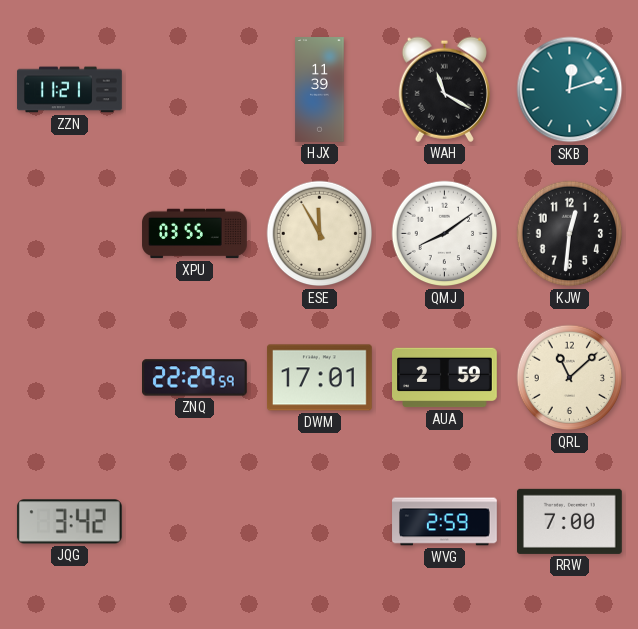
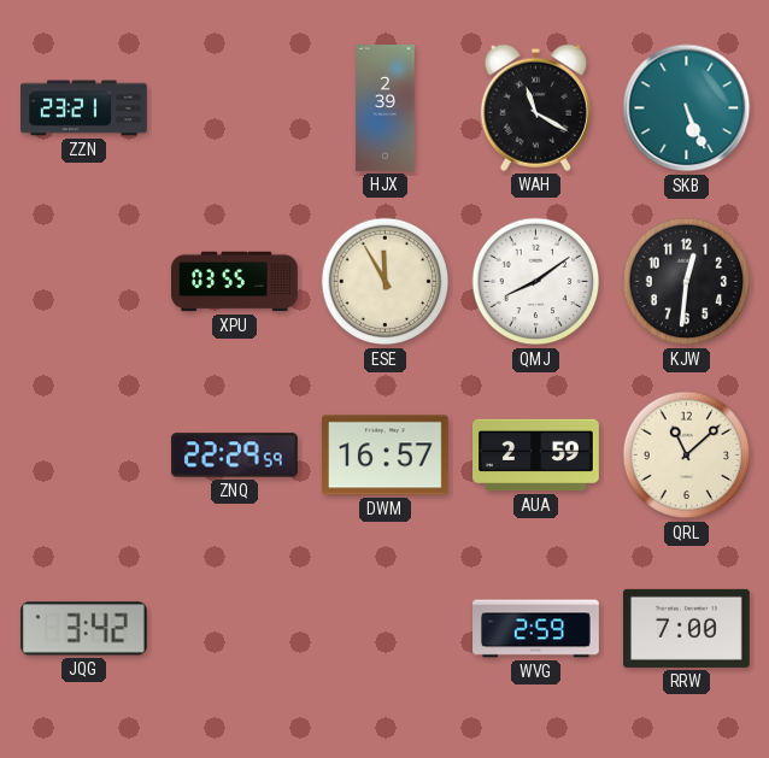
ZZN: 11:21 -> 23:21 (84, 108)
HJX: 11:39 -> 2:39 (386, 108)
SKB: 12:12 -> 5:26 (687, 108)
DWM: 17:01 -> 16:57 (386, 456)
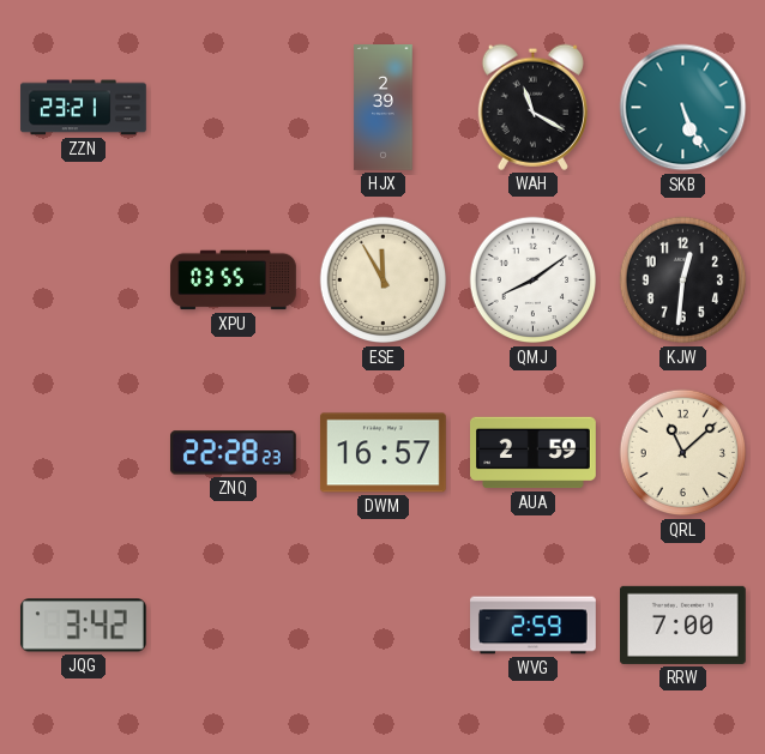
ZNQ: 22:29 -> 22:28 (234, 453)
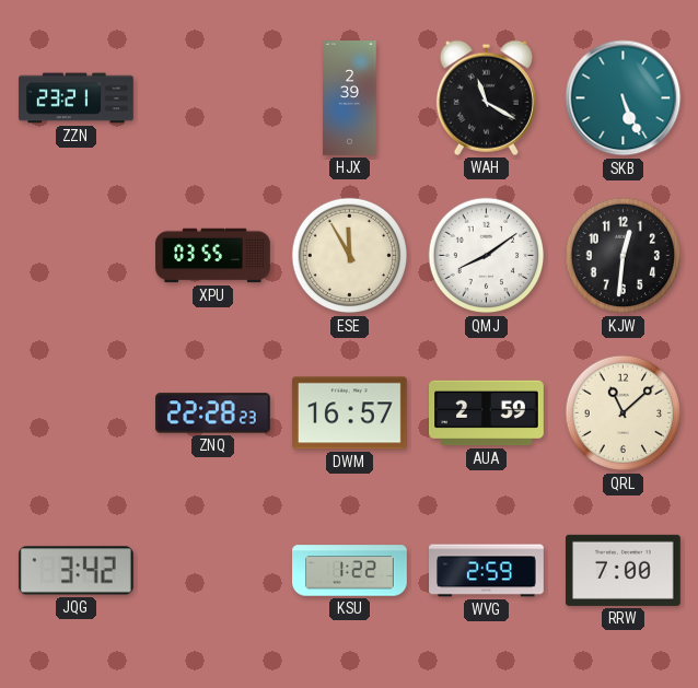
KSU: none -> 1:22 (350, 571)
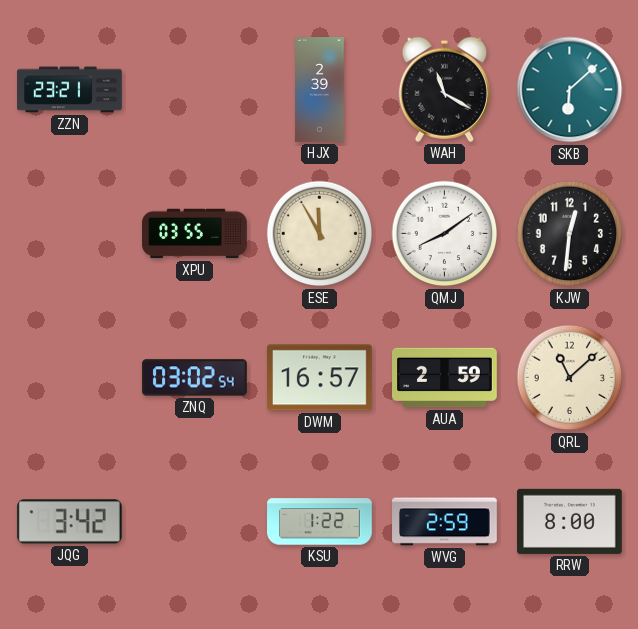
SKB: 5:26 -> 6:08 (570, 90)
ZNQ: 22:28 -> 03:02 (195, 378)
RRW: 7:00 -> 8:00 (570, 521)
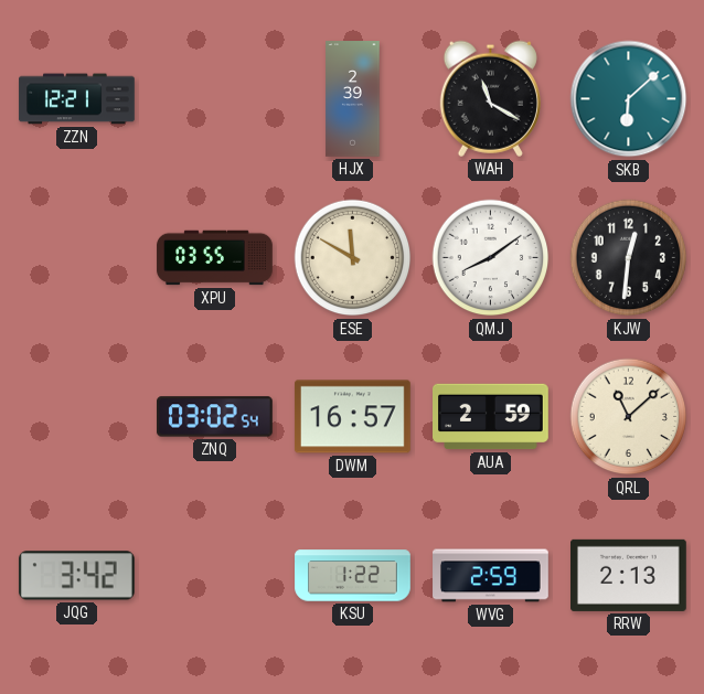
ZZN: 23:21 -> 12:21 (77, 99)
ESE: 11:55 -> 11:50 (353, 258)
RRW: 8:00 -> 2:13 (629, 575)
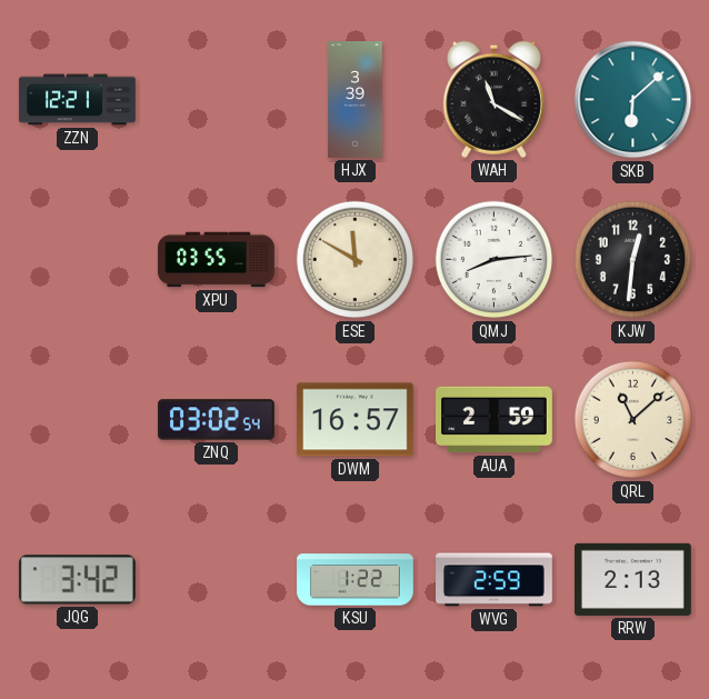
HJX: 2:39 -> 3:39 (356, 100)
QMJ: 8:09 -> 8:14 (495, 260)
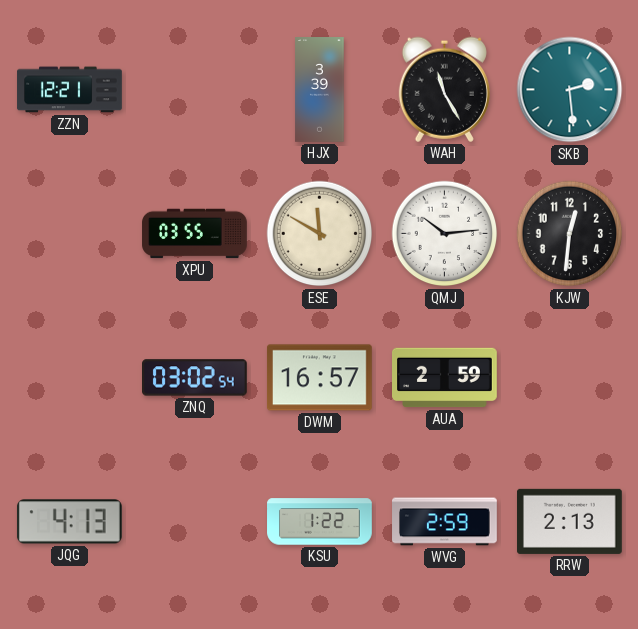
WAH: 11:20 -> 11:25 (444, 89)
SKB: 6:08 -> 2:29 (570, 90)
QMJ: 8:14 -> 10:14 (445, 234)
QRL: 11:08 -> none (633, 420)
JQG: 3:42 -> 4:13 (69, 522)
